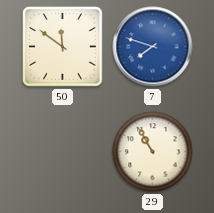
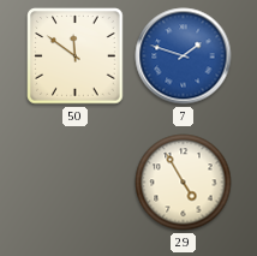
7: 7:48 -> 1:48 (184, 56)
29: 10:55 -> 4:55 (184, 183)
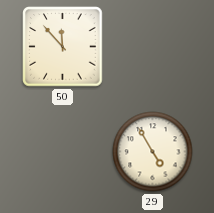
50: 11:51 -> 11:53 (63, 47)
7: 1:48 -> none (184, 56)
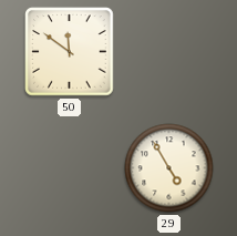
50: 11:53 -> 11:51 (70, 52)
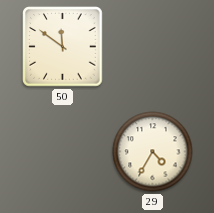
29: 4:55 -> 4:35 (153, 152)
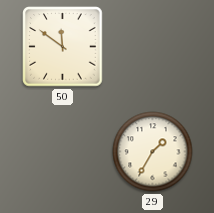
29: 4:35 -> 1:35 (153, 152)
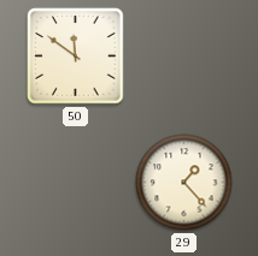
29: 1:35 -> 1:23 (184, 183)
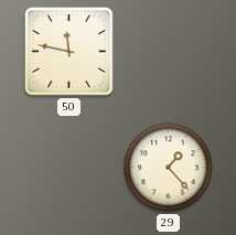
50: 11:51 -> 11:47 (69, 52)
